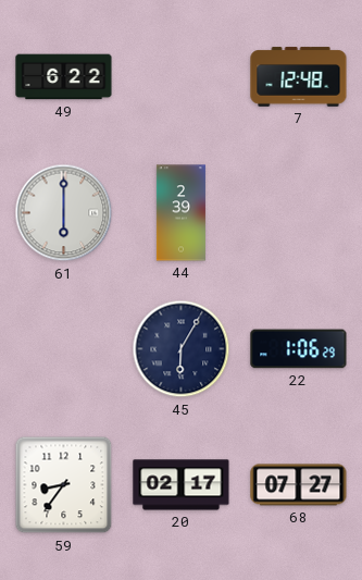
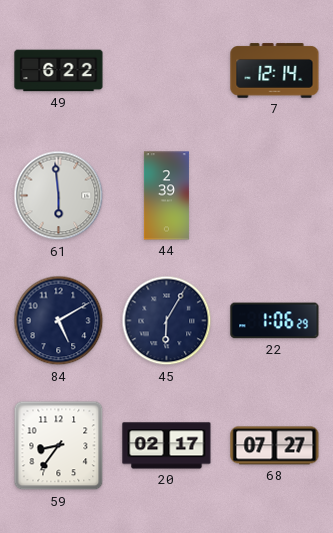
7: 12:48 -> 12:14 (275, 71)
61: 6:00 -> 5:59 (59, 196)
84: none -> 5:10 (59, 321)
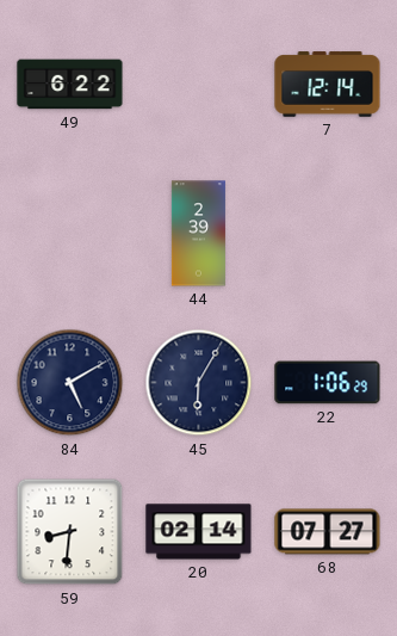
61: 5:59 -> none (59, 196)
59: 8:36 -> 8:31 (70, 532)
20: 02:17 -> 02:14 (199, 532)
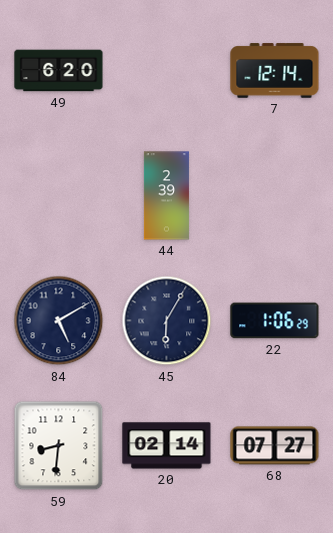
49: 6:22 -> 6:20 (59, 71)
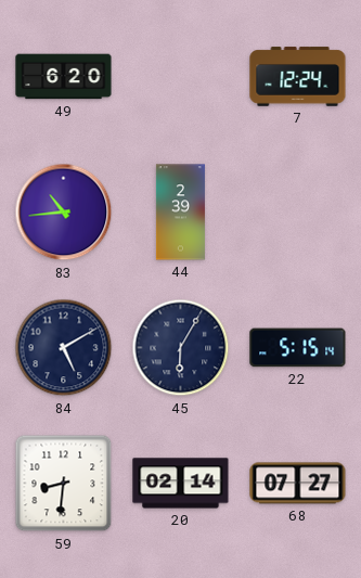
7: 12:14 -> 12:24 (298, 77)
83: none -> 10:44 (64, 213)
22: 1:06 -> 5:15 (298, 348)
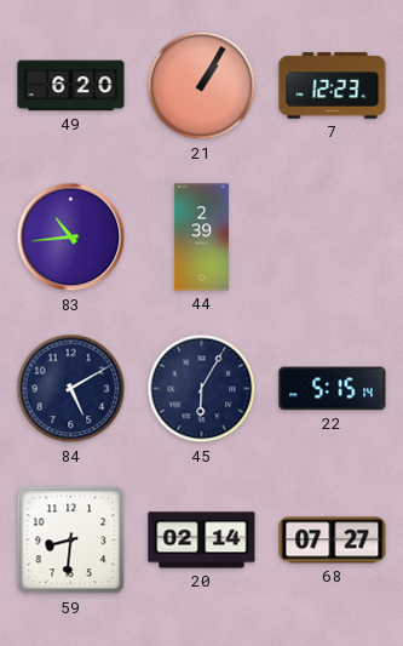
21: none -> 1:05 (202, 86)
7: 12:24 -> 12:23 (333, 86)
